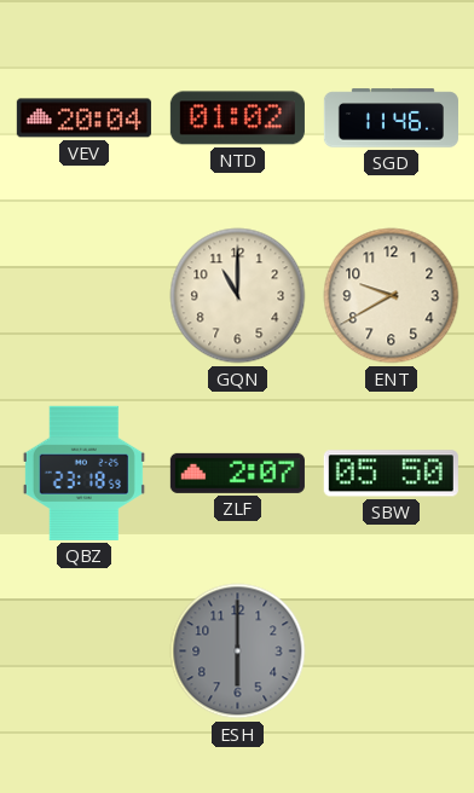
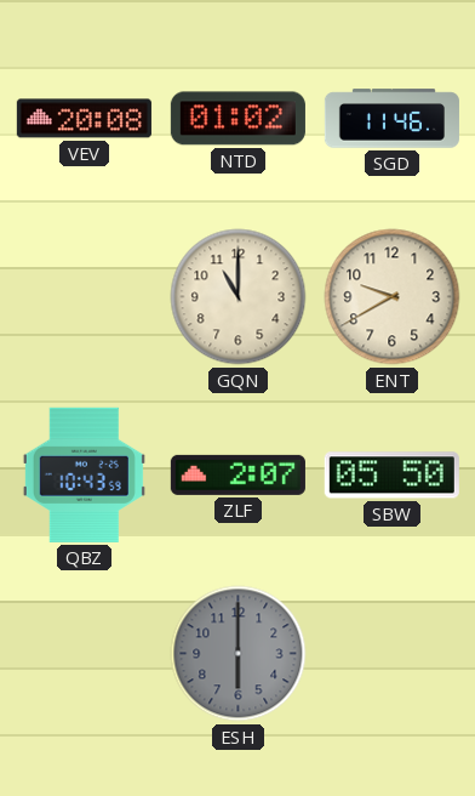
VEV: 20:04 -> 20:08 (84, 119)
QBZ: 23:18 -> 10:43 (84, 474)
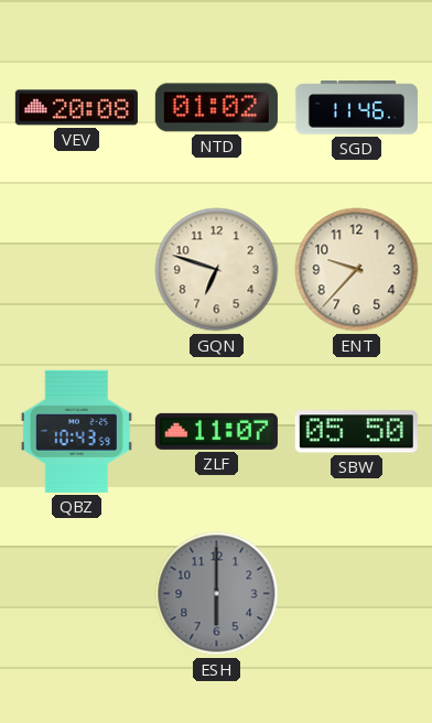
GQN: 11:00 -> 6:48 (217, 270)
ENT: 9:40 -> 9:37 (357, 270)
ZLF: 2:07 -> 11:07 (216, 431)
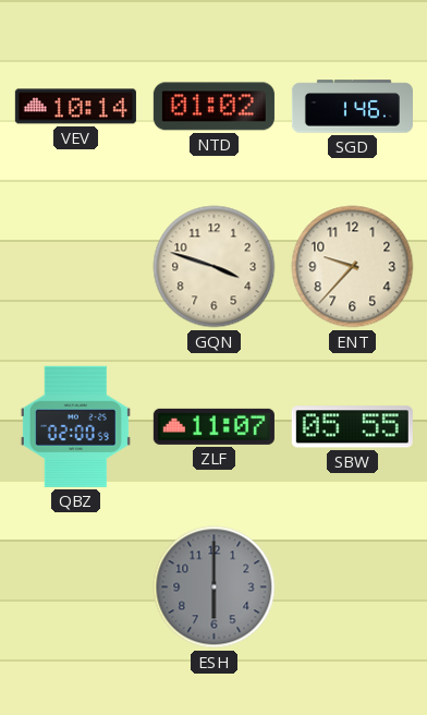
VEV: 20:08 -> 10:14 (75, 107)
SGD: 11:46 -> 1:46 (352, 107)
GQN: 6:48 -> 3:48 (215, 267)
QBZ: 10:43 -> 02:00 (75, 426)
SBW: 05:50 -> 05:55 (352, 427)
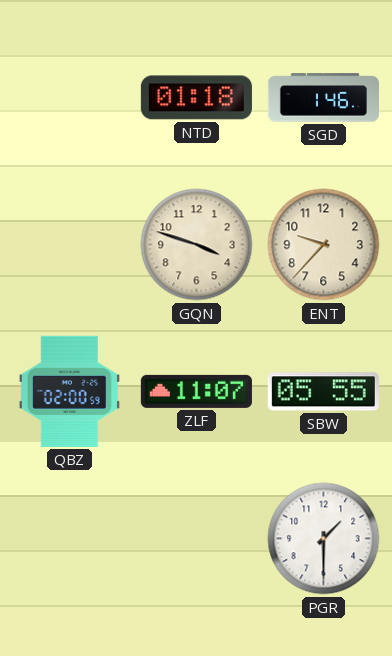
VEV: 10:14 -> none (75, 107)
NTD: 01:02 -> 01:18 (196, 98)
ESH: 6:00 -> none (215, 587)
PGR: none -> 1:30 (324, 539)
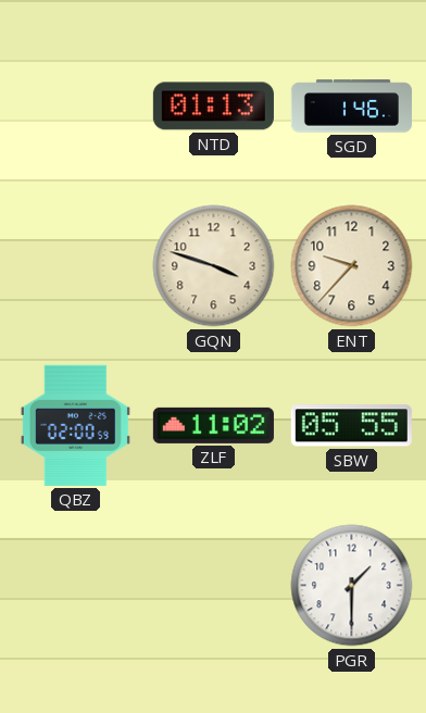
NTD: 01:18 -> 01:13 (213, 107)
ZLF: 11:07 -> 11:02 (213, 425)
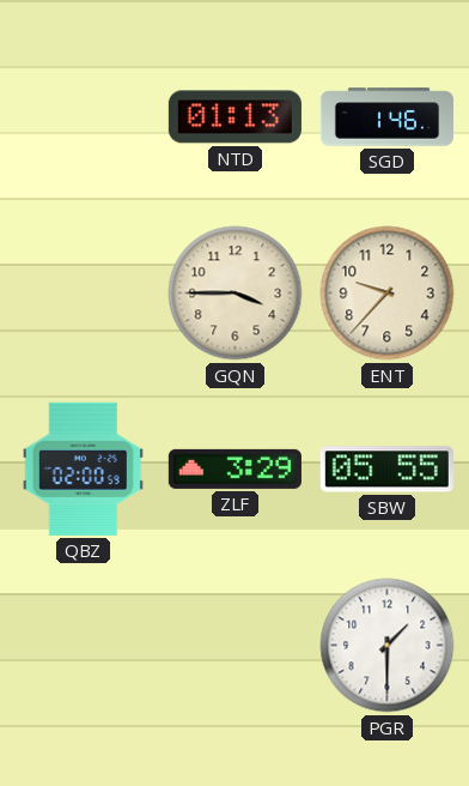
GQN: 3:48 -> 3:45 (236, 294)
ZLF: 11:02 -> 3:29 (234, 468)
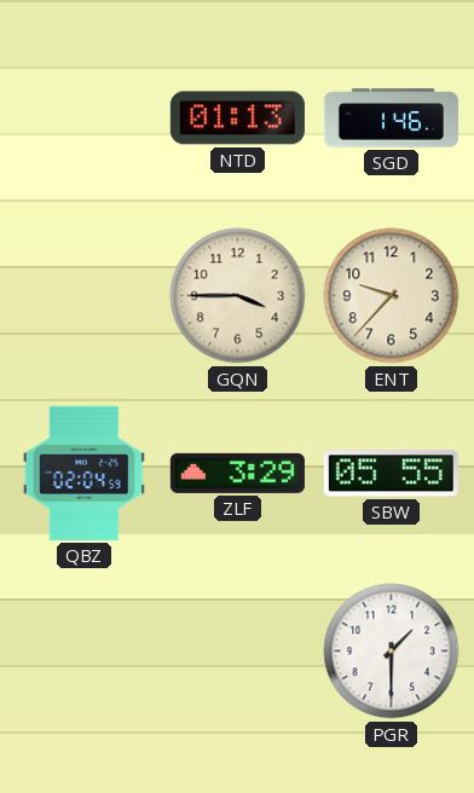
QBZ: 02:00 -> 02:04 (83, 473)
